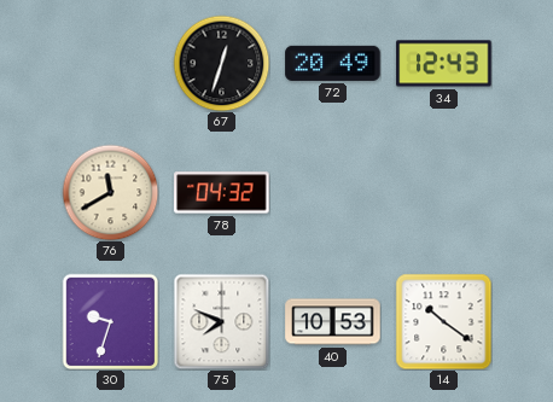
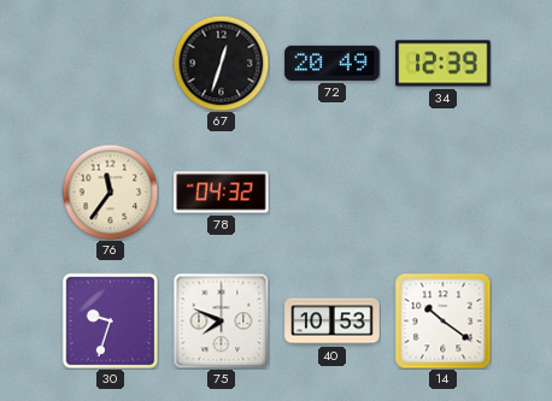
34: 12:43 -> 12:39 (444, 64)
76: 11:40 -> 11:36 (110, 191)
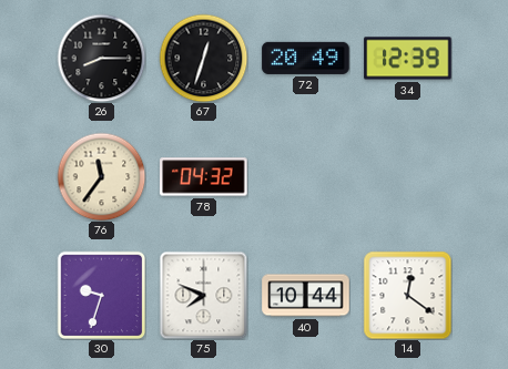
26: none -> 8:15 (101, 58)
40: 10:53 -> 10:44 (306, 296)
14: 10:21 -> 12:21 (407, 295)
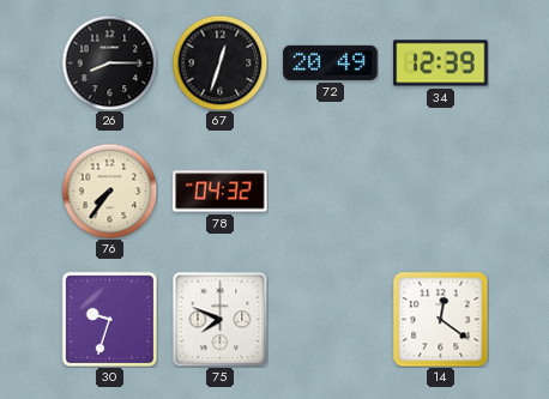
76: 11:36 -> 7:36 (109, 191)
40: 10:44 -> none (306, 296)
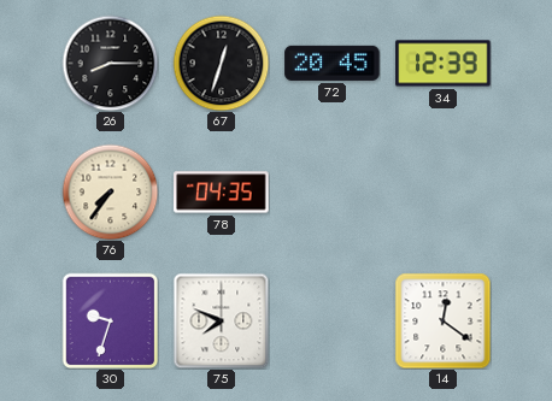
72: 20:49 -> 20:45 (333, 63)
78: 04:32 -> 04:35 (222, 193)
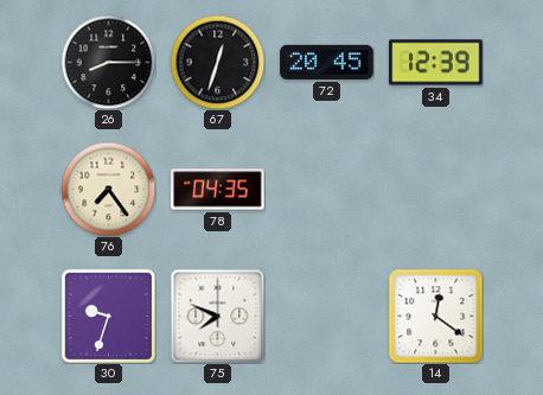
76: 7:36 -> 7:24 (108, 189)
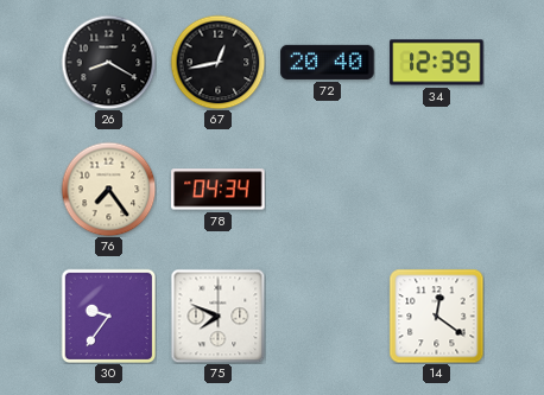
26: 8:15 -> 8:20 (108, 62)
67: 12:33 -> 12:43 (217, 62)
72: 20:45 -> 20:40 (328, 62)
78: 04:35 -> 04:34 (219, 190)
30: 9:33 -> 9:36 (108, 316)
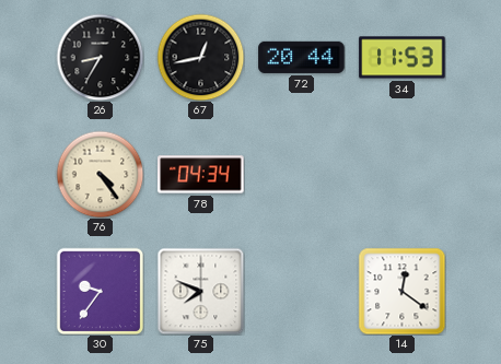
26: 8:20 -> 8:35 (100, 57)
72: 20:40 -> 20:44 (302, 57)
34: 12:39 -> 11:53 (403, 58)
76: 7:24 -> 4:24 (100, 174)
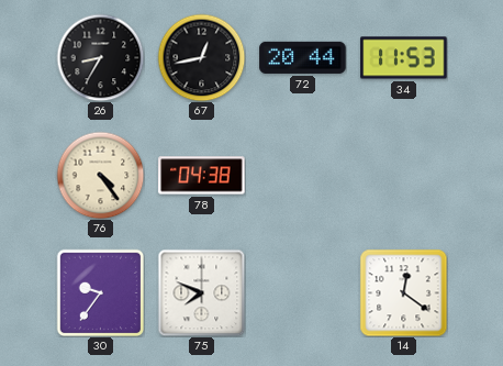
78: 04:34 -> 04:38 (202, 176)
